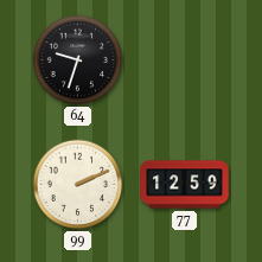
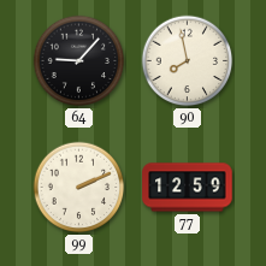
64: 9:33 -> 9:07 (79, 61)
90: none -> 7:58 (188, 61)
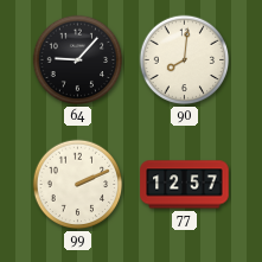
90: 7:58 -> 8:01 (185, 60)
77: 12:59 -> 12:57 (185, 185)
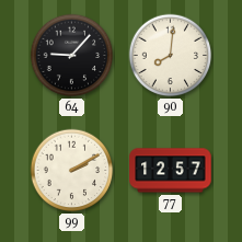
99: 2:11 -> 2:10 (72, 171)
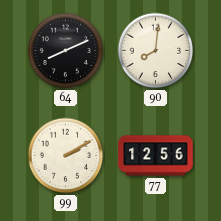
64: 9:07 -> 8:11 (66, 51)
77: 12:57 -> 12:56 (156, 156)
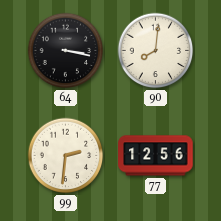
64: 8:11 -> 3:17 (66, 51)
99: 2:10 -> 2:31 (66, 156)
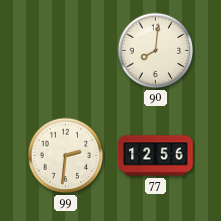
64: 3:17 -> none (66, 51)
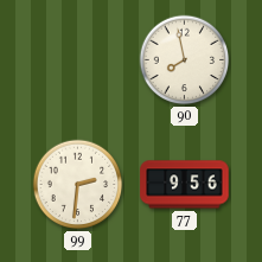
90: 8:01 -> 7:58 (185, 60)
77: 12:56 -> 9:56 (185, 185)
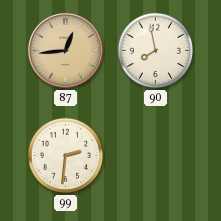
87: none -> 12:44 (65, 50)
77: 9:56 -> none (185, 185)
